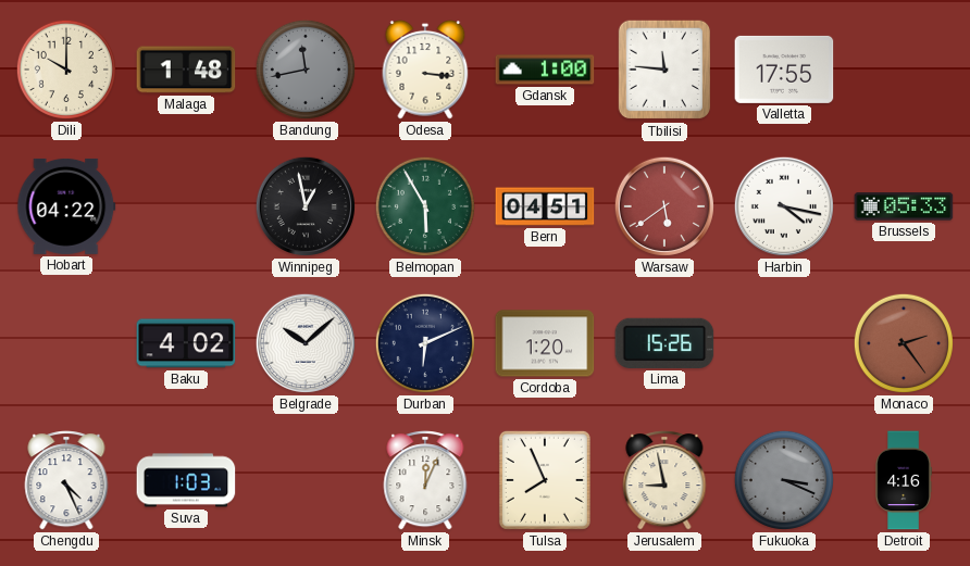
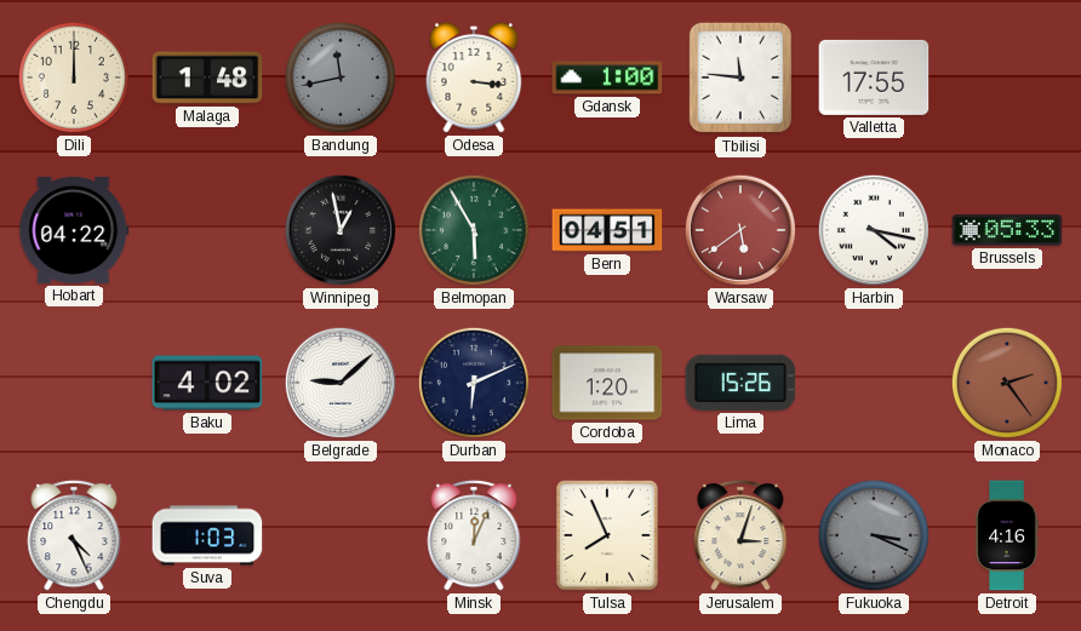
Dili: 10:00 -> 12:00 (74, 78)
Belgrade: 10:08 -> 9:08 (341, 383)
Jerusalem: 8:58 -> 3:03 (740, 535)
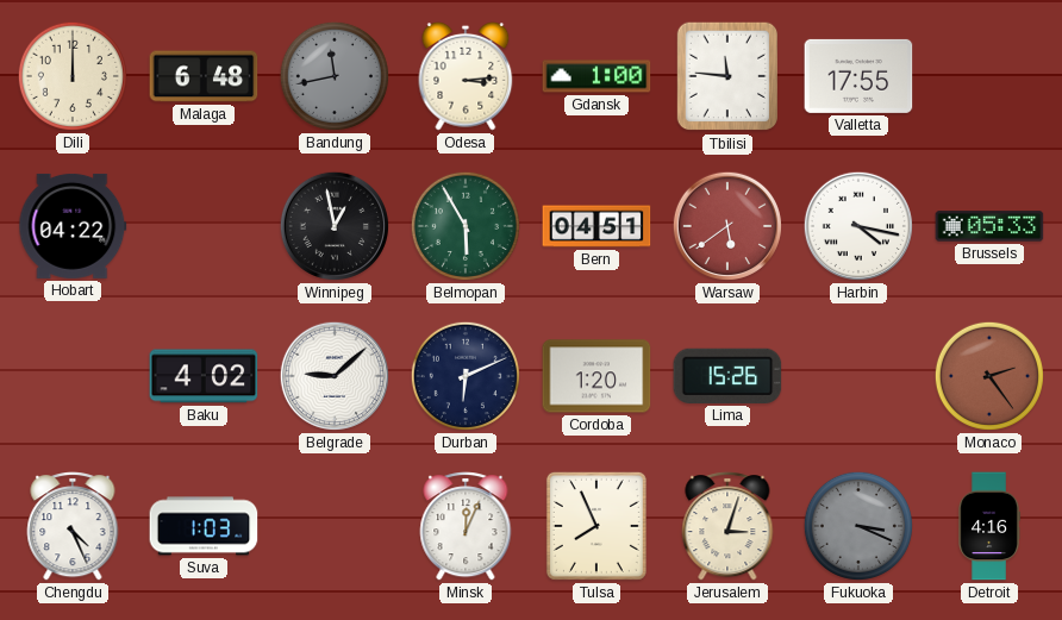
Malaga: 1:48 -> 6:48 (204, 76)
Odesa: 3:16 -> 3:14 (466, 76)
